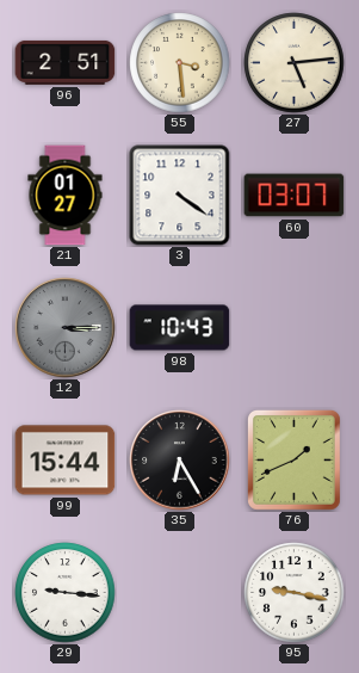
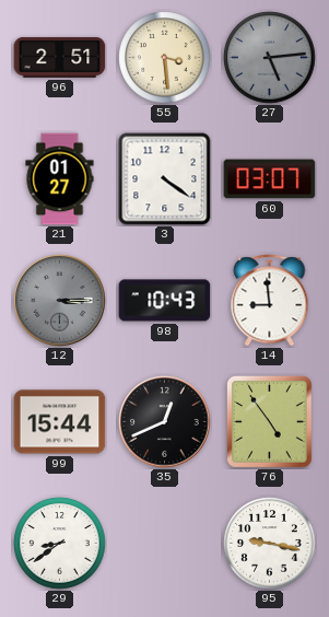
27 dial: cream -> grey (270, 58)
14: none -> 8:59 (270, 301)
35: 6:25 -> 12:41 (165, 422)
76: 1:41 -> 4:54 (269, 422)
29: 9:16 -> 8:39 (60, 544)
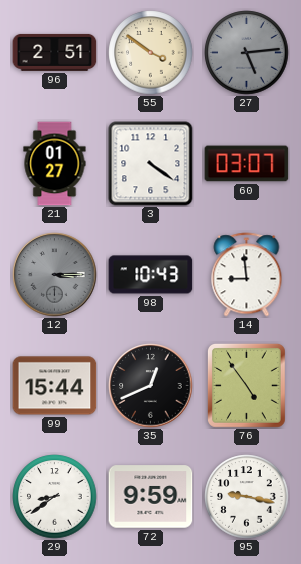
55: 3:29 -> 3:51 (151, 53)
72: none -> 9:59 (151, 497)
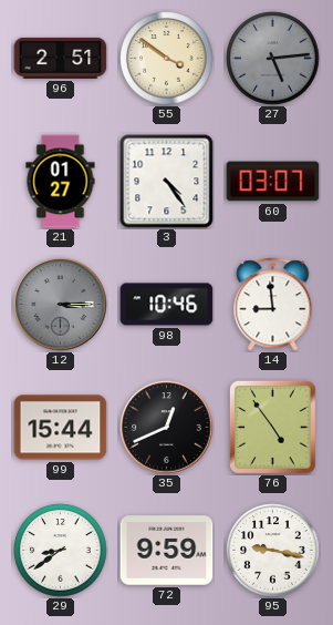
3: 4:21 -> 4:24 (167, 182)
98: 10:43 -> 10:46 (167, 305)
